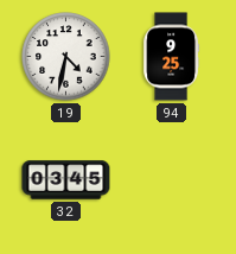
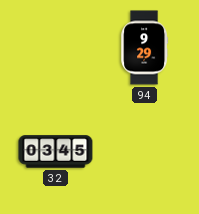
19: 4:32 -> none (66, 57)
94: 9:25 -> 9:29 (145, 48)
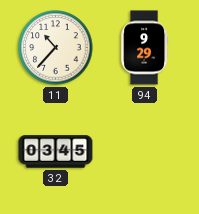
11: none -> 10:37 (56, 48)
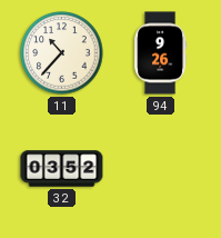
94: 9:29 -> 9:26 (161, 53)
32: 03:45 -> 03:52 (62, 169)
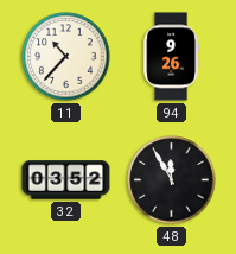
48: none -> 11:55 (172, 180)
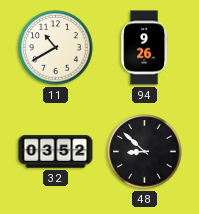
11: 10:37 -> 10:40 (56, 48)
48: 11:55 -> 8:52 (145, 152)
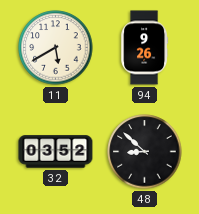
11: 10:40 -> 5:40 (56, 48)
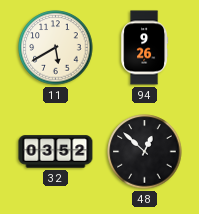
48: 8:52 -> 12:52 (145, 152)
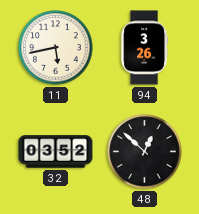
11: 5:40 -> 5:43 (56, 48)
94: 9:26 -> 3:26 (145, 48)
